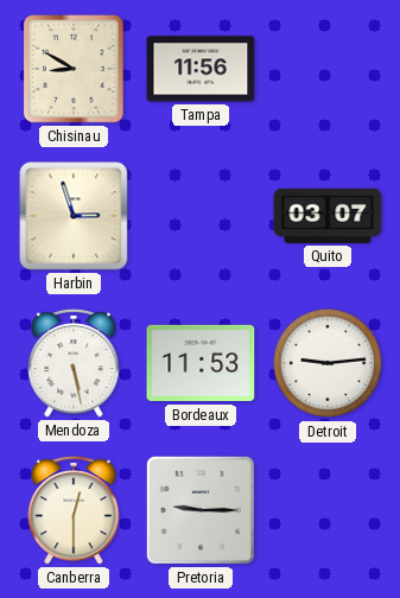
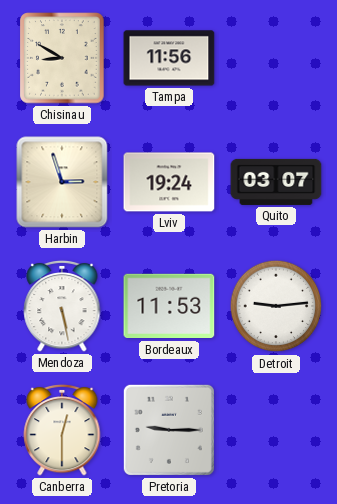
Lviv: none -> 19:24 (169, 182)
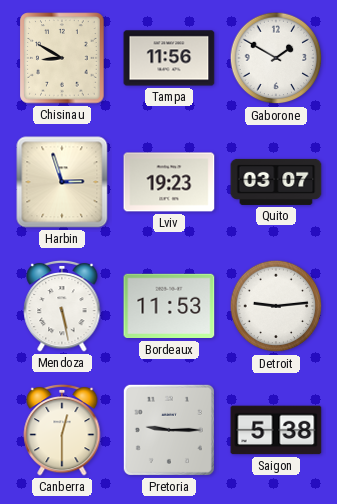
Gaborone: none -> 1:50 (276, 58)
Lviv: 19:24 -> 19:23 (169, 182)
Saigon: none -> 5:38 (276, 430)
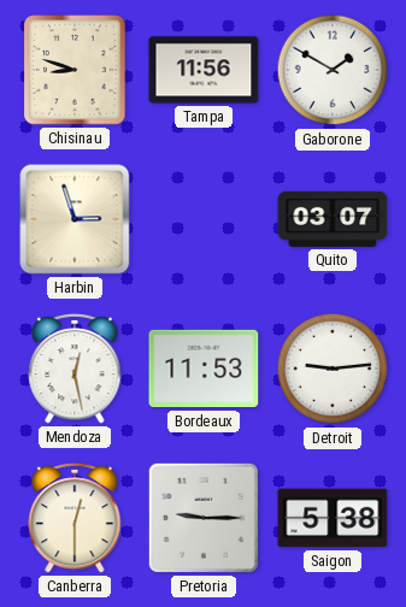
Chisinau: 8:50 -> 8:48 (75, 70)
Lviv: 19:23 -> none (169, 182)
Mendoza: 5:28 -> 12:28 (75, 369)
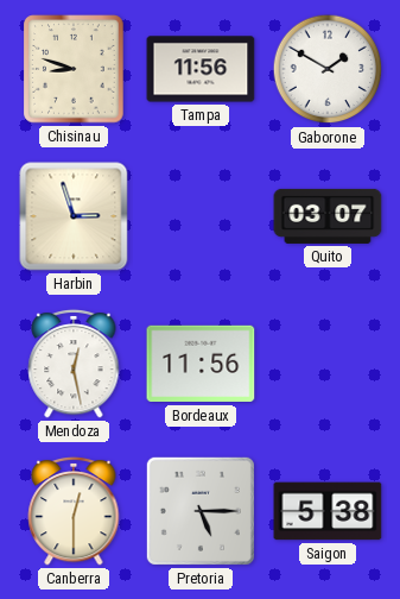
Bordeaux: 11:53 -> 11:56 (201, 364)
Detroit: 9:14 -> none (333, 369)
Pretoria: 9:15 -> 5:15 (201, 511)
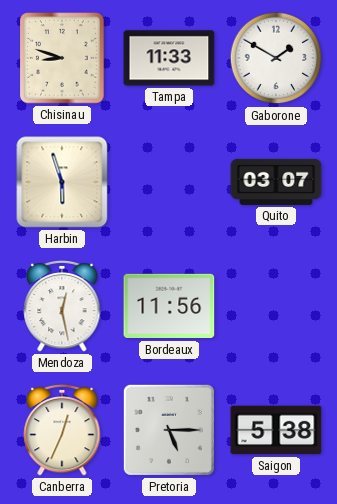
Tampa: 11:56 -> 11:33 (169, 58)
Harbin: 2:57 -> 5:57 (62, 182)
Canberra: 12:30 -> 12:34 (62, 430)
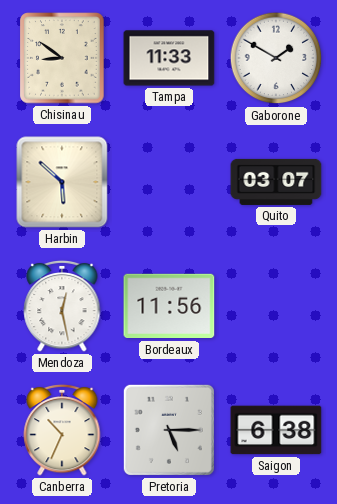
Chisinau: 8:48 -> 8:51 (62, 58)
Harbin: 5:57 -> 5:52 (62, 182)
Canberra: 12:34 -> 10:34 (62, 430)
Saigon: 5:38 -> 6:38 (276, 430)
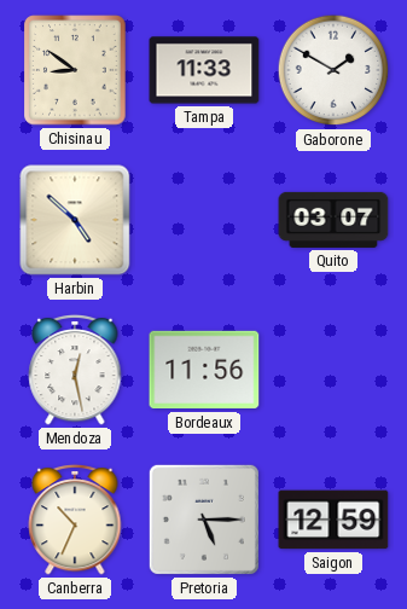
Harbin: 5:52 -> 4:52 (75, 220)
Saigon: 6:38 -> 12:59 (333, 520)
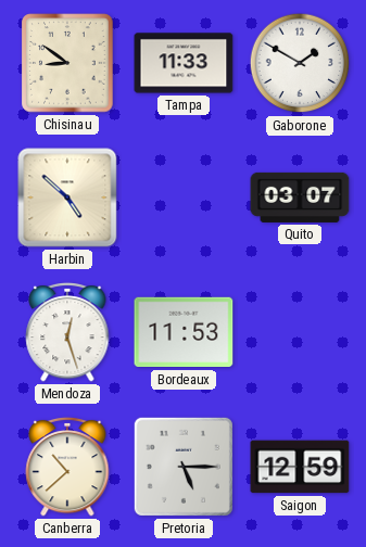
Mendoza: 12:28 -> 12:27 (67, 332)
Bordeaux: 11:56 -> 11:53 (184, 332)
Canberra: 10:34 -> 10:38 (67, 467)
